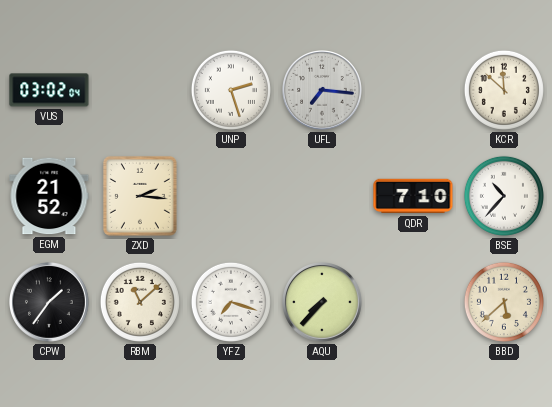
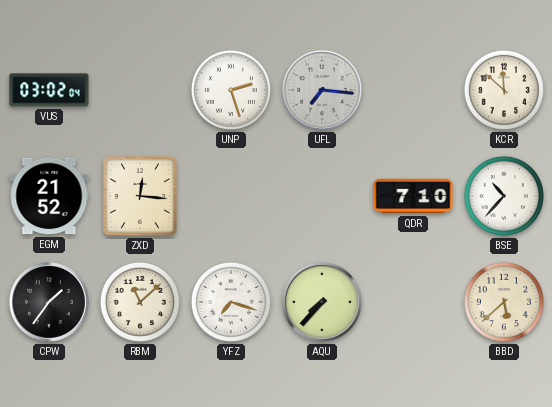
ZXD: 2:16 -> 12:16 (140, 196)
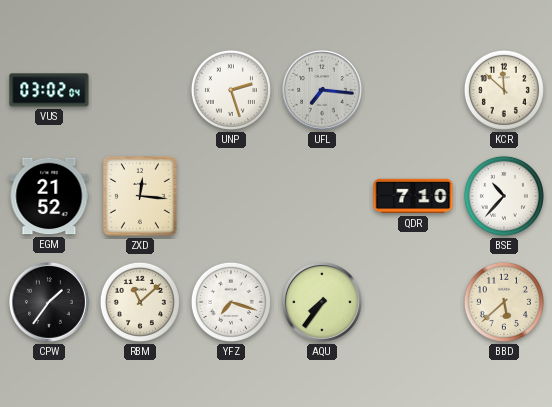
AQU: 7:37 -> 7:36 (323, 303)
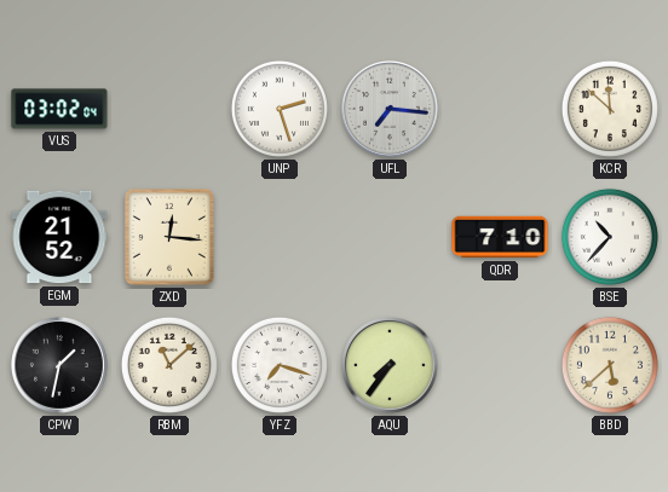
CPW: 1:36 -> 1:32 (61, 366)
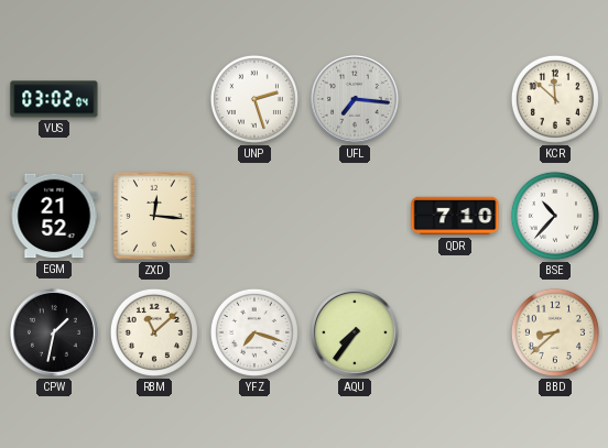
BBD: 5:38 -> 8:38 (555, 332)
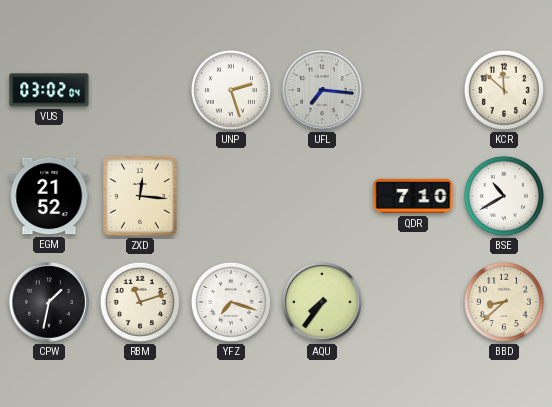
BSE: 10:37 -> 10:40 (504, 196)
RBM: 11:08 -> 11:12 (140, 302)
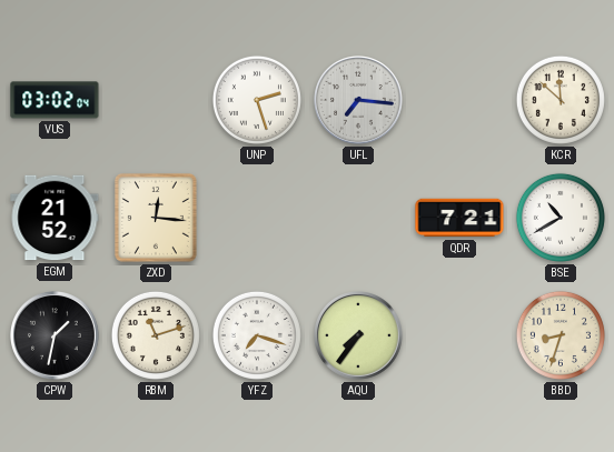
QDR: 7:10 -> 7:21 (459, 218)
BBD: 8:38 -> 8:33 (561, 335)
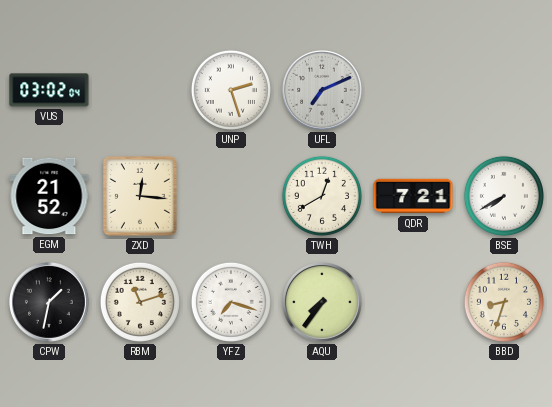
UFL: 7:16 -> 7:11 (323, 91)
KCR: 11:52 -> none (561, 100)
TWH: none -> 12:40 (322, 196)
BSE: 10:40 -> 7:40 (504, 196)
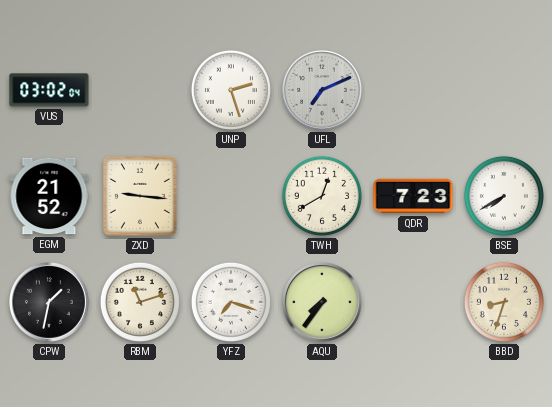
ZXD: 12:16 -> 9:16 (140, 196)
QDR: 7:21 -> 7:23 (413, 196)
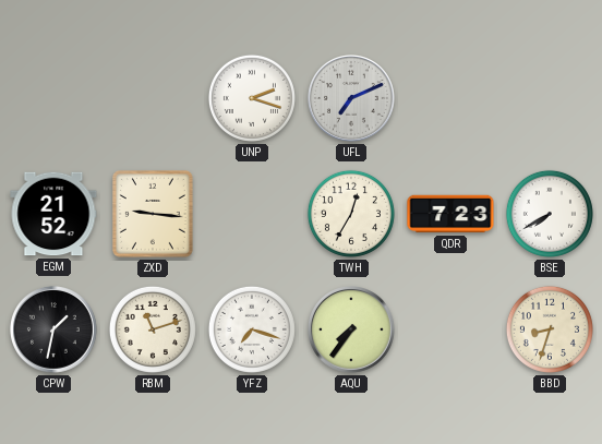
VUS: 03:02 -> none (49, 90)
UNP: 2:27 -> 2:18 (252, 98)
TWH: 12:40 -> 12:35 (351, 214)
